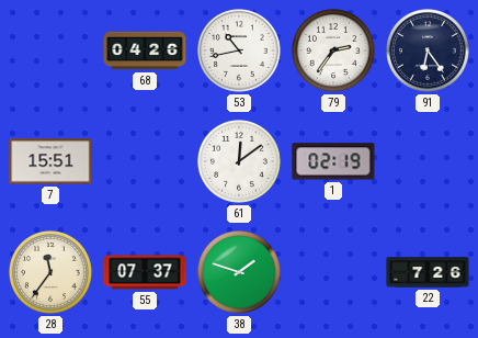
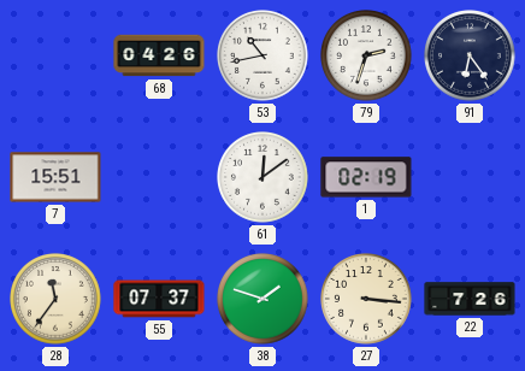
79: 2:36 -> 2:33 (367, 57)
27: none -> 3:16 (367, 300)
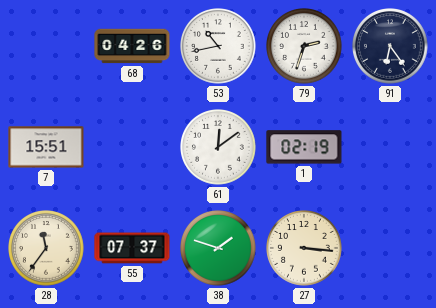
22: 7:26 -> none (470, 299)
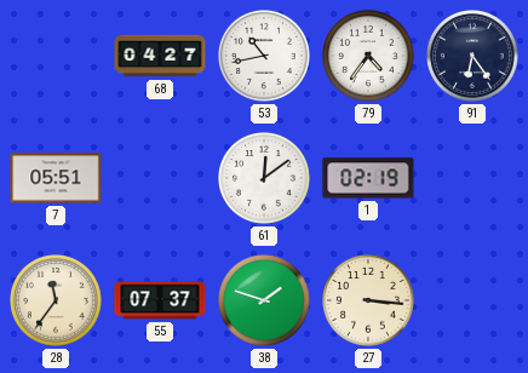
68: 04:26 -> 04:27 (160, 56)
79: 2:33 -> 4:36 (369, 57)
7: 15:51 -> 05:51 (56, 178)
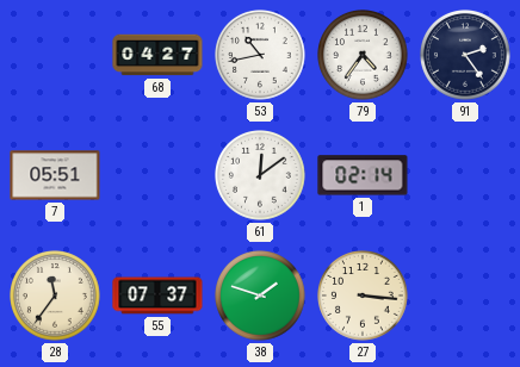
91: 6:24 -> 2:24 (466, 56)
1: 02:19 -> 02:14 (363, 175)
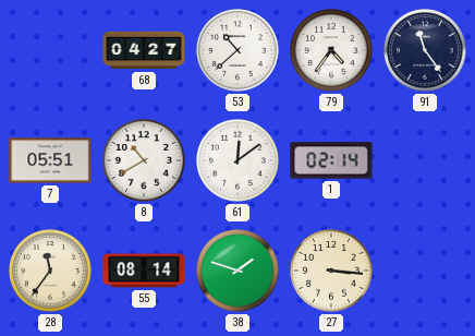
53: 10:43 -> 10:38 (239, 51)
91: 2:24 -> 11:24 (426, 51)
8: none -> 10:40 (145, 161)
55: 07:37 -> 08:14 (144, 271)
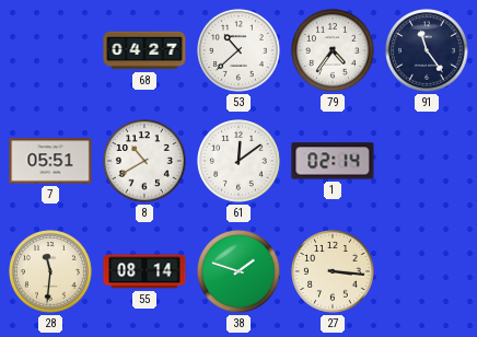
28: 11:36 -> 11:31 (51, 272)
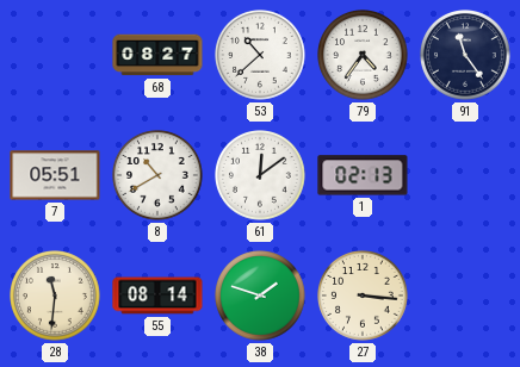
68: 04:27 -> 08:27 (157, 55)
1: 02:14 -> 02:13 (363, 175)
